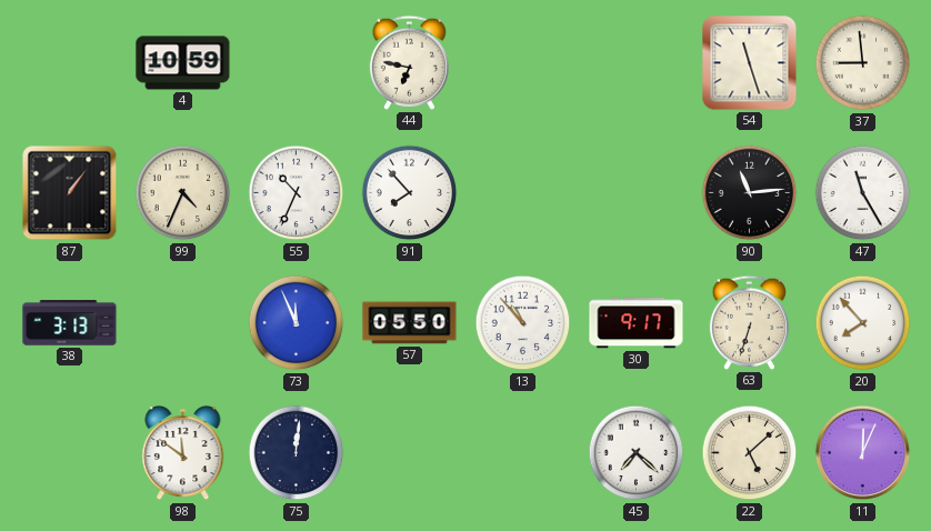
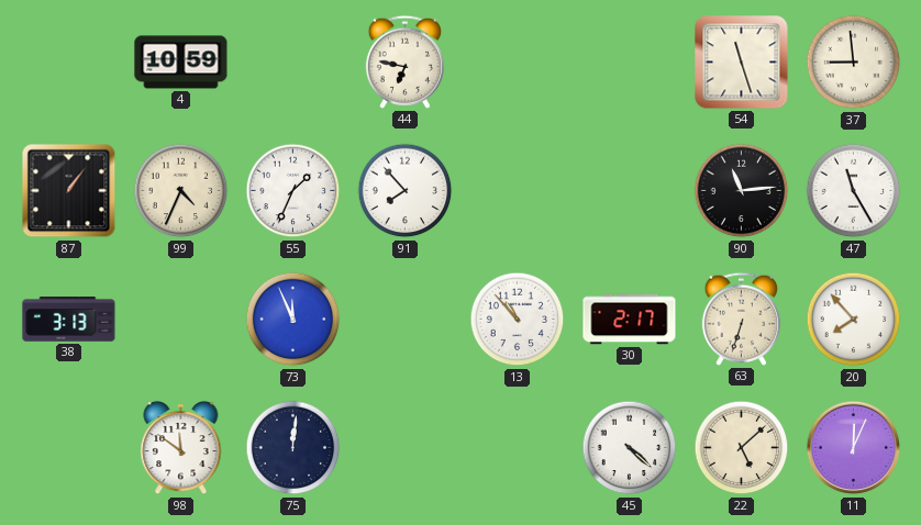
55: 10:34 -> 1:34 (293, 191)
57: 05:50 -> none (410, 323)
30: 9:17 -> 2:17 (630, 320)
45: 7:22 -> 4:22 (630, 448)
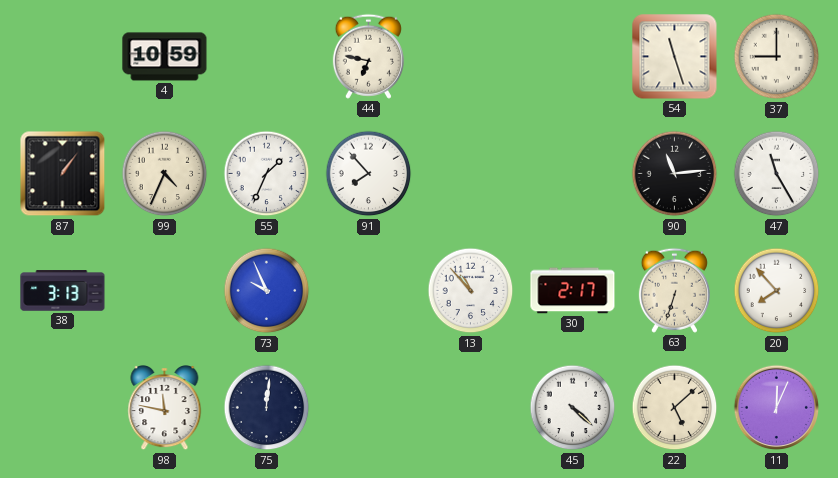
37: 8:59 -> 9:00 (777, 57)
73: 11:56 -> 9:56 (267, 291)
98: 11:51 -> 11:47 (165, 409)
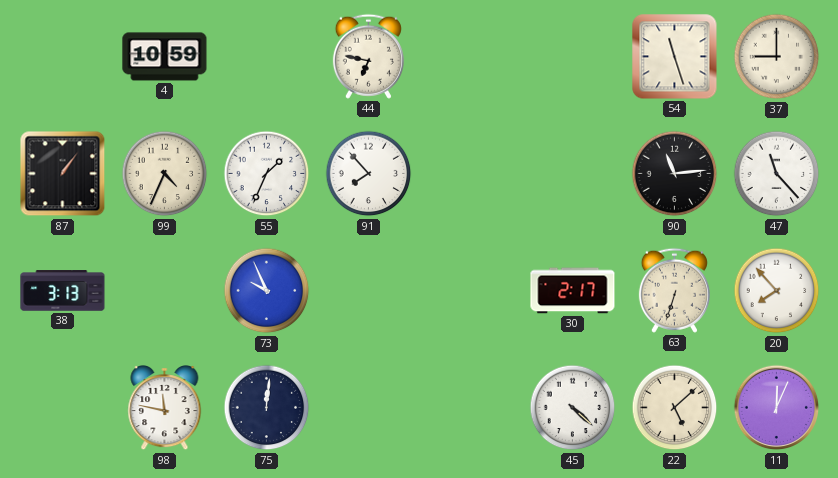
47: 11:25 -> 11:23 (777, 174)
13: 10:53 -> none (471, 291)
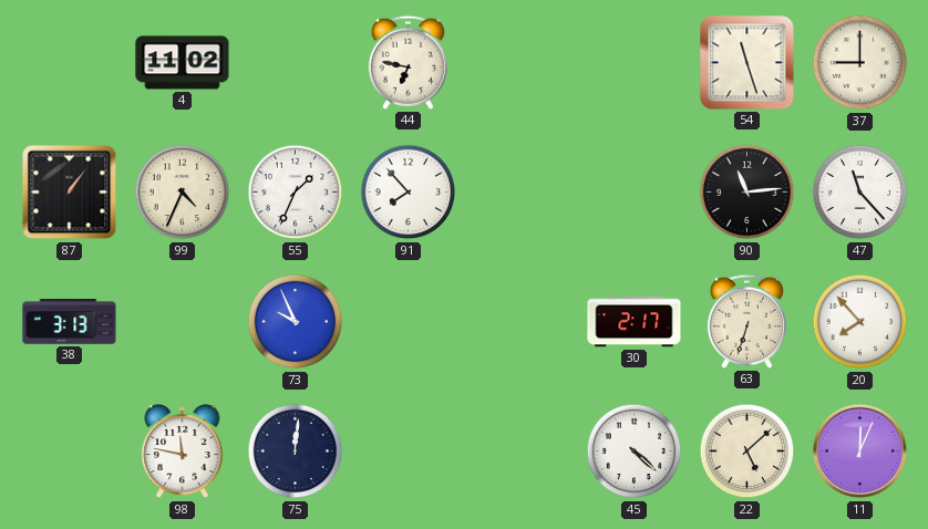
4: 10:59 -> 11:02 (183, 63)
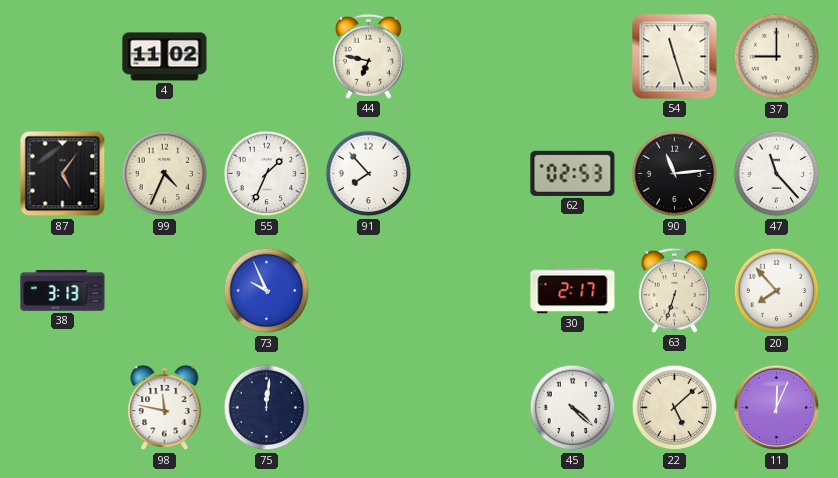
87: 1:06 -> 5:06 (63, 174)
62: none -> 02:53 (573, 173)
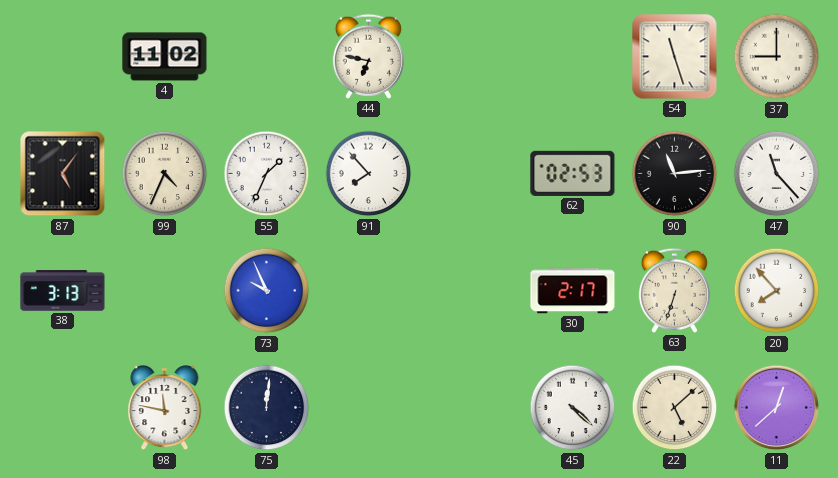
11: 12:04 -> 12:38 (777, 408)
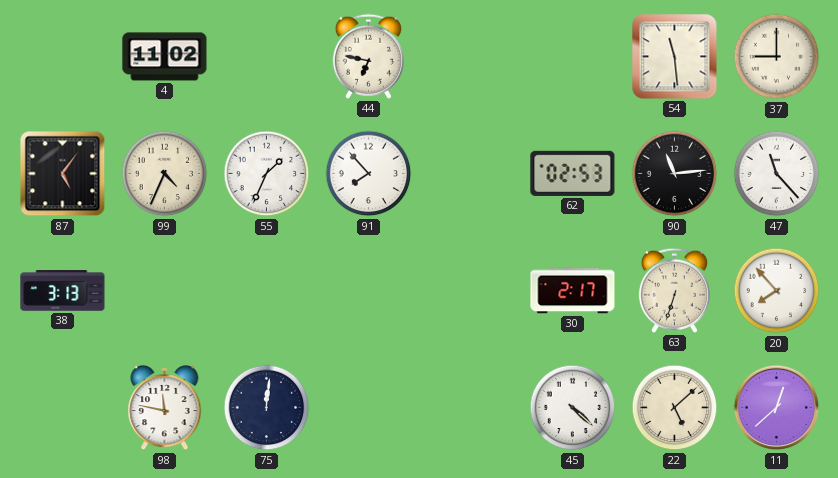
54: 11:27 -> 11:29 (675, 57)
73: 9:56 -> none (267, 291)
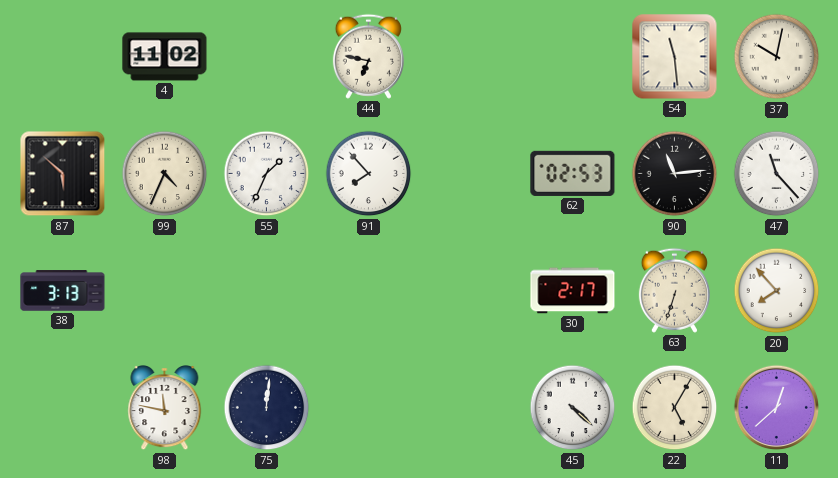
37: 9:00 -> 10:02 (777, 57)
87: 5:06 -> 5:52 (63, 174)
22: 5:08 -> 5:05 (675, 408)
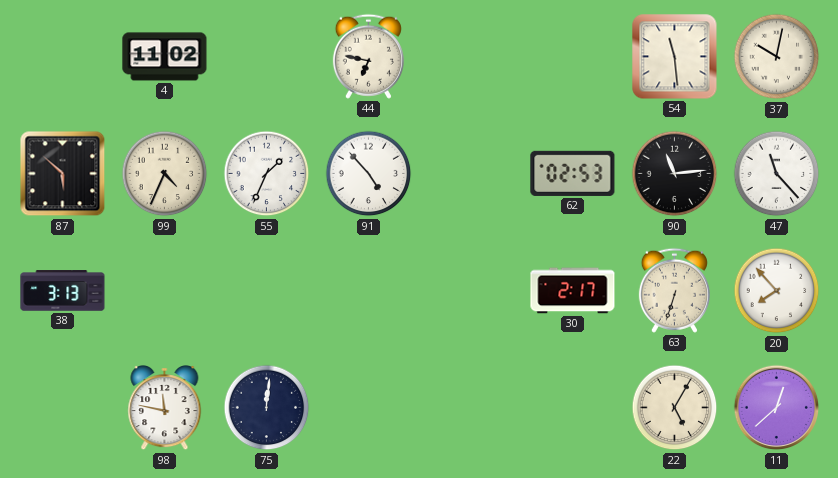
91: 7:53 -> 4:53 (369, 174)
45: 4:22 -> none (573, 408)
